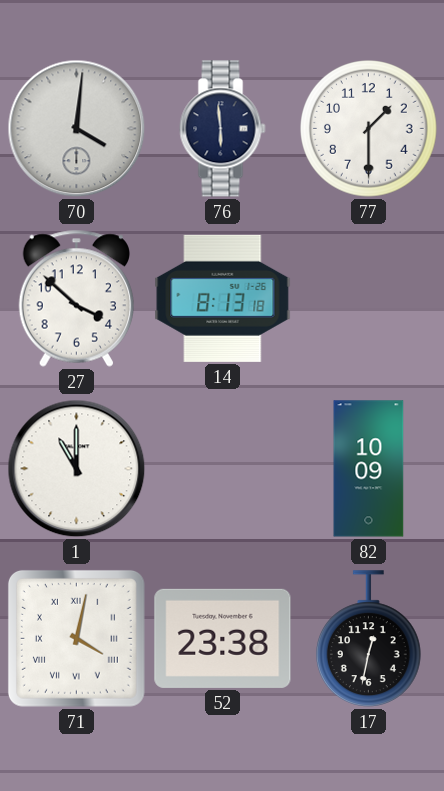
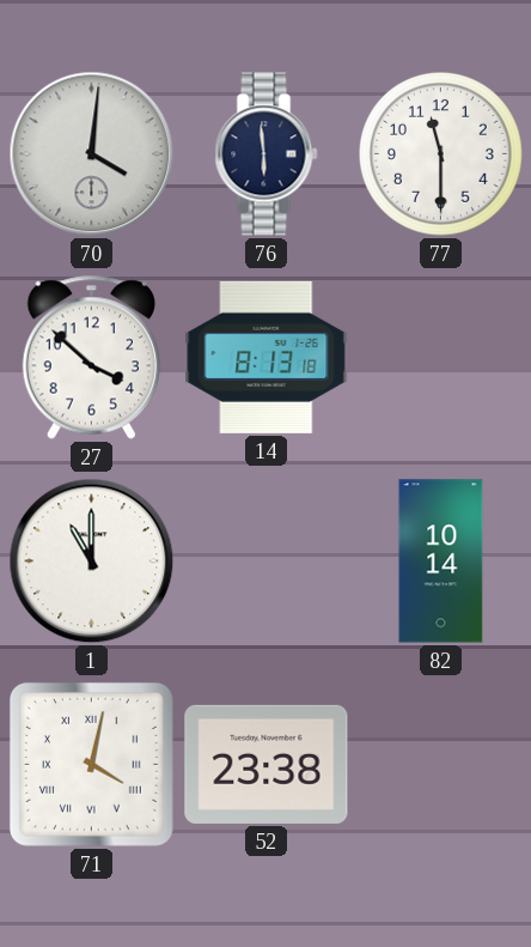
77: 1:30 -> 11:30 (441, 154)
82: 10:09 -> 10:14 (441, 561)
17: 12:32 -> none (368, 639)
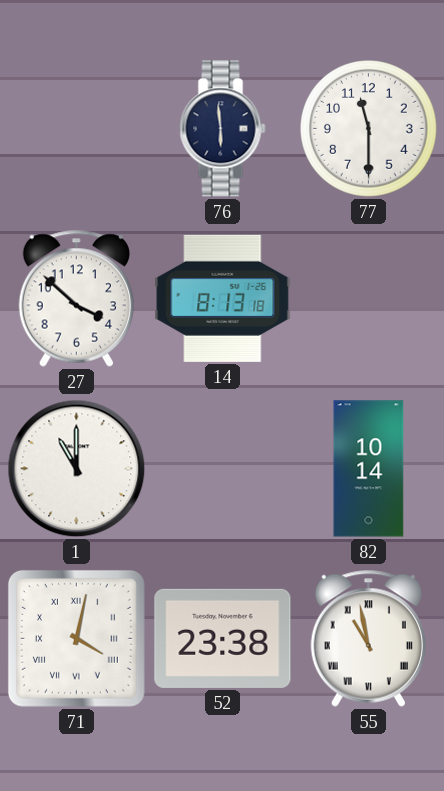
70: 4:01 -> none (92, 154)
55: none -> 10:58 (368, 638)
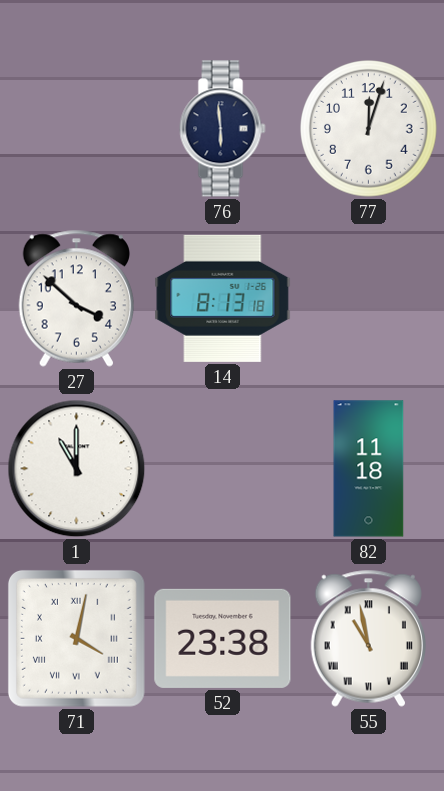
77: 11:30 -> 12:03 (369, 129)
82: 10:14 -> 11:18 (369, 469)
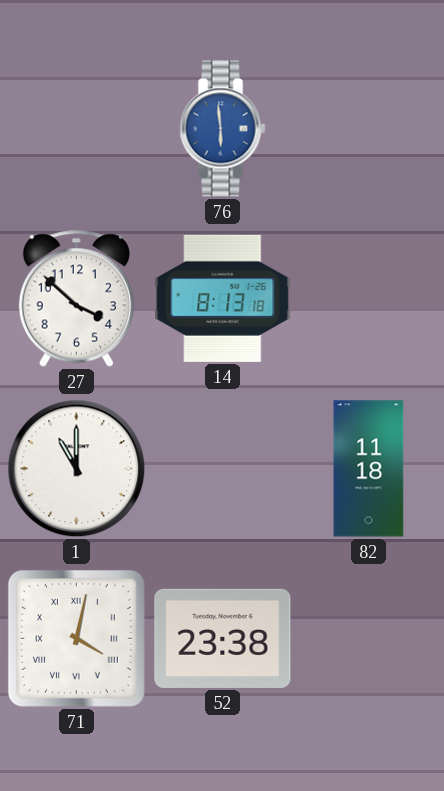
76 dial: navy -> blue (223, 129)
77: 12:03 -> none (369, 129)
55: 10:58 -> none (368, 638)
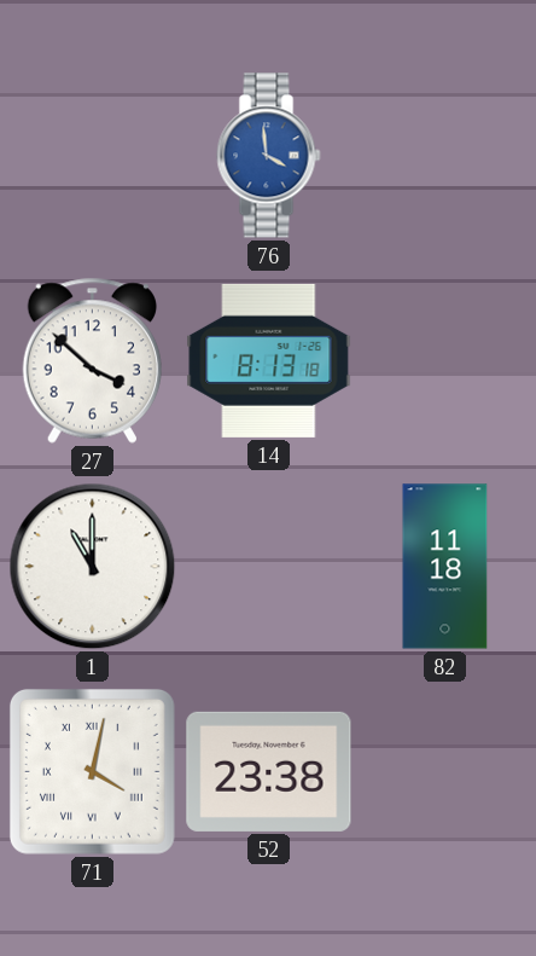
76: 5:59 -> 3:59 (269, 156)
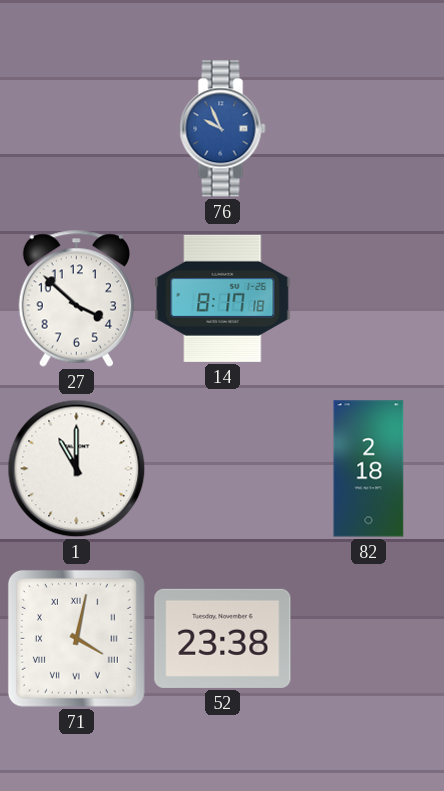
76: 3:59 -> 9:56 (223, 129)
14: 8:13 -> 8:17 (223, 298)
82: 11:18 -> 2:18 (369, 469)
